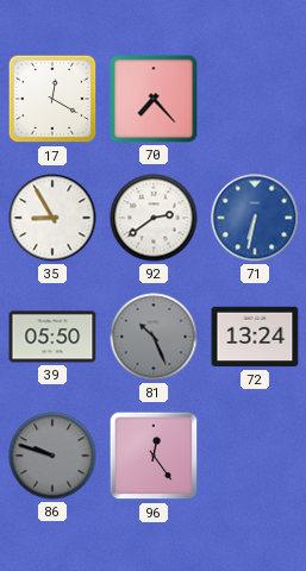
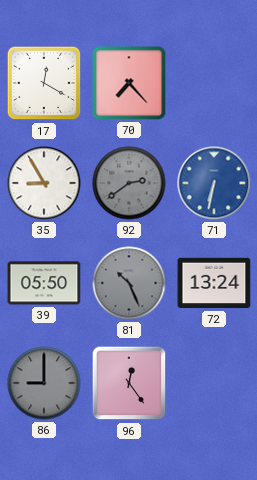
92 dial: white -> grey (129, 183)
86: 9:48 -> 9:00 (44, 383)
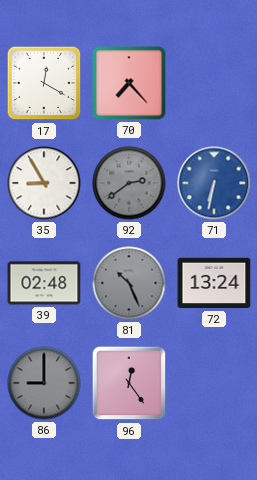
39: 05:50 -> 02:48 (44, 283)
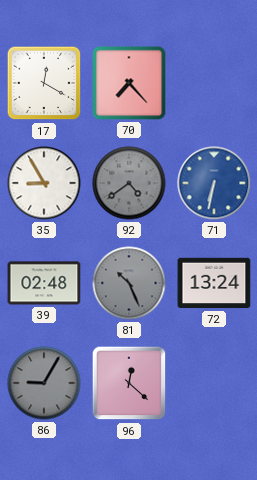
92: 2:39 -> 4:39 (129, 183)
86: 9:00 -> 9:05 (44, 383)
96: 12:24 -> 12:22 (129, 383)
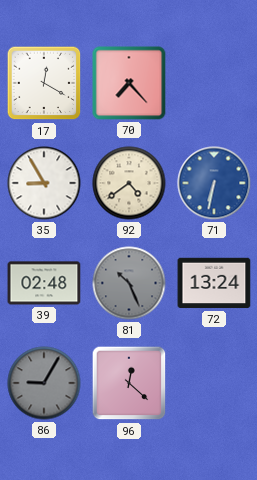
92 dial: grey -> cream (129, 183)
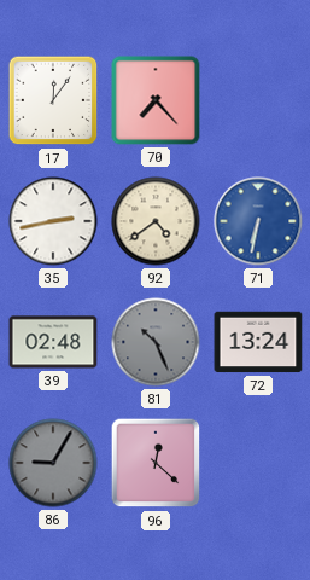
17: 12:20 -> 12:06 (53, 100)
35: 8:55 -> 2:43 (53, 221)
